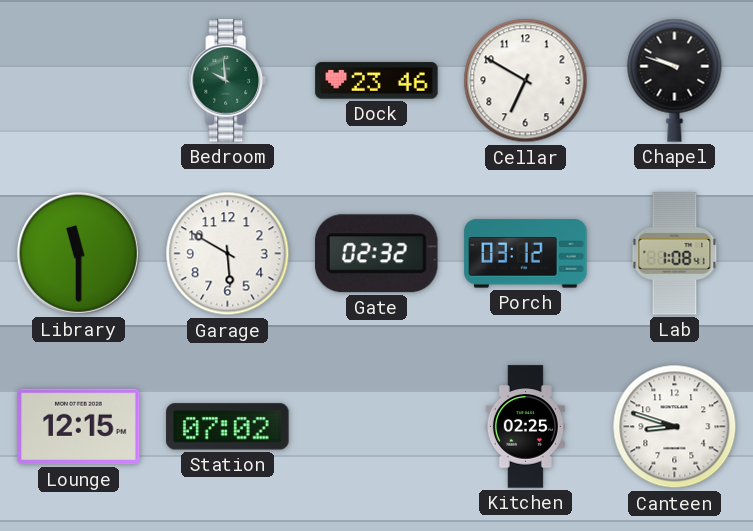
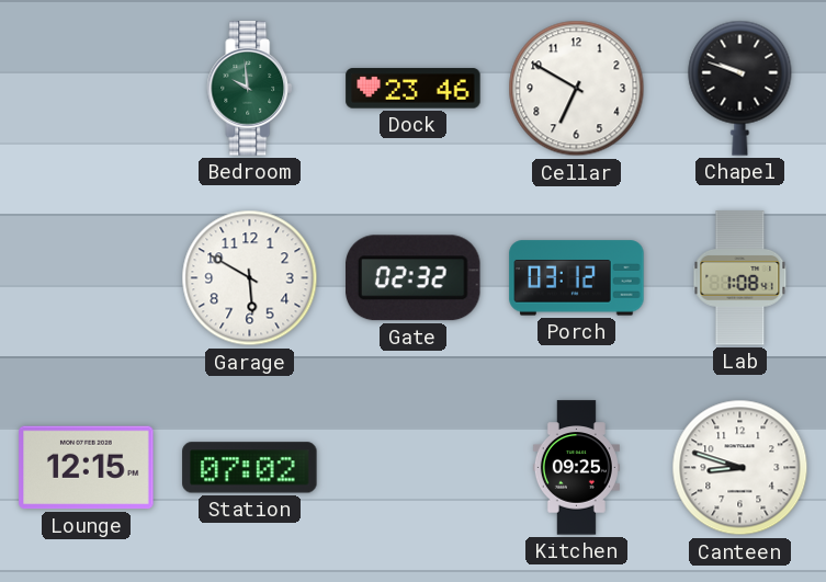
Library: 11:30 -> none (78, 253)
Kitchen: 02:25 -> 09:25 (576, 468)
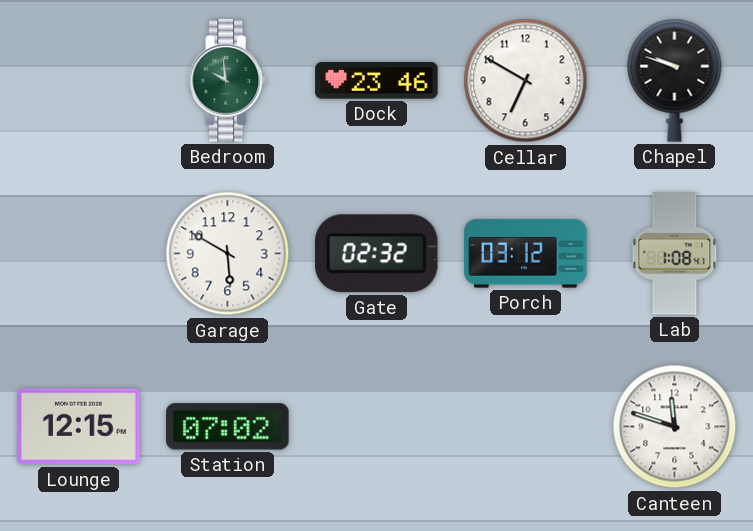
Kitchen: 09:25 -> none (576, 468)
Canteen: 8:48 -> 11:48 (675, 427)
